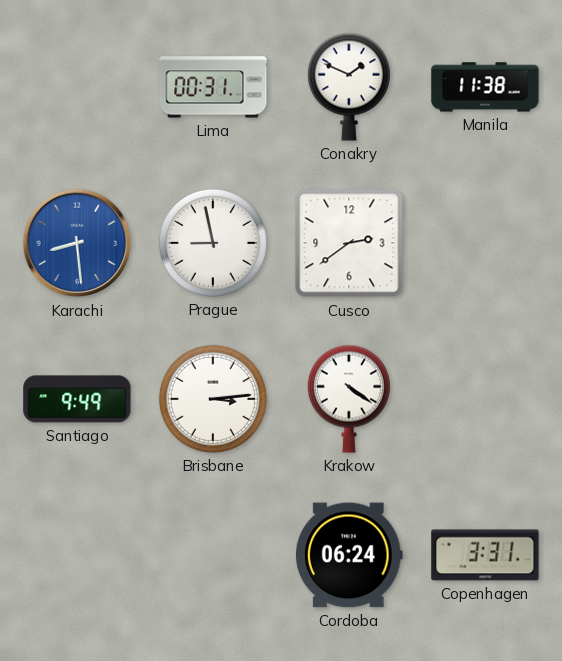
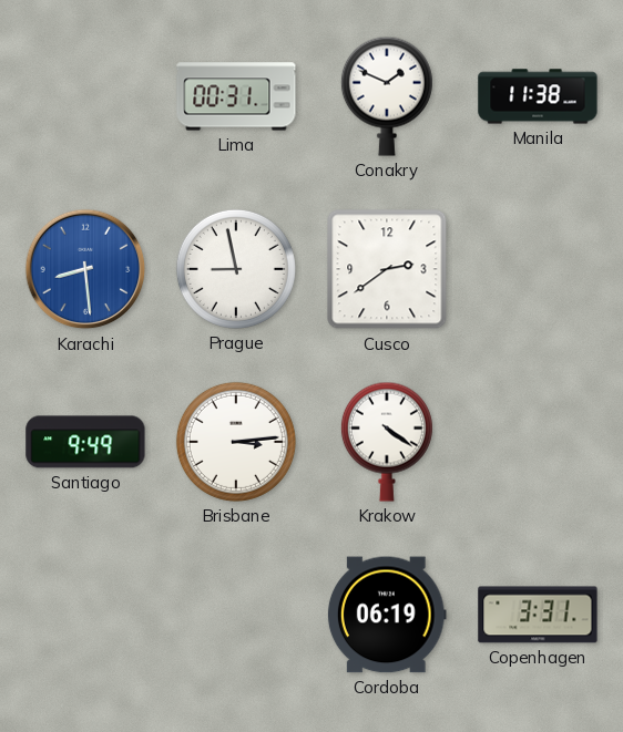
Cordoba: 06:24 -> 06:19 (387, 615)
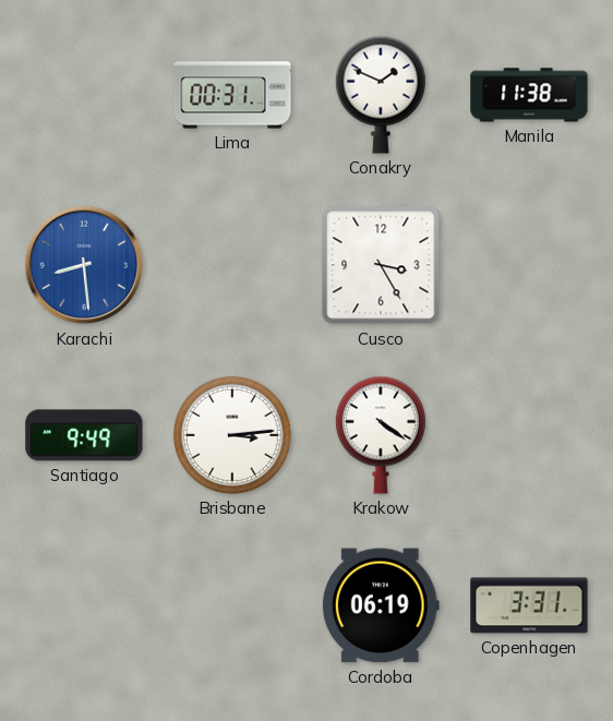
Prague: 8:58 -> none (236, 269)
Cusco: 2:39 -> 3:25 (381, 265)
